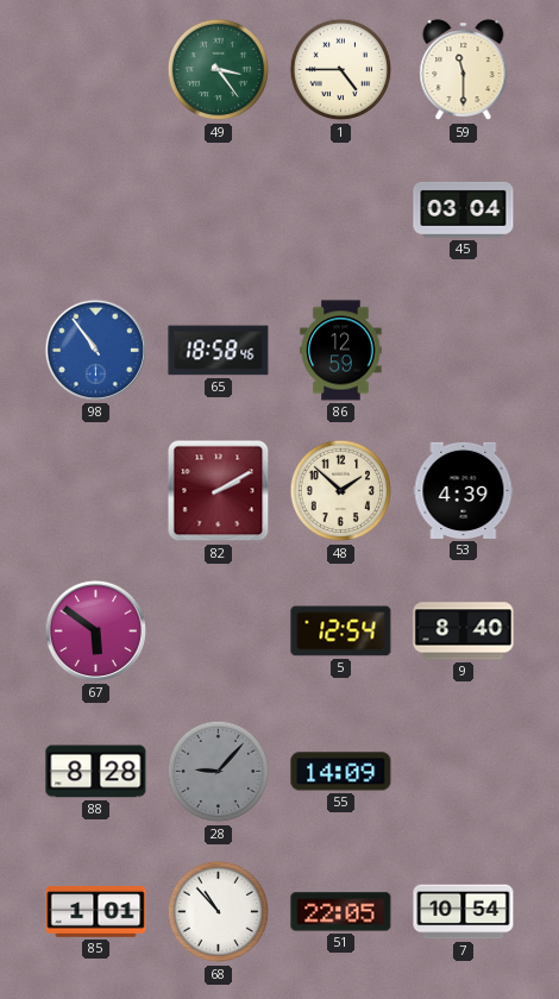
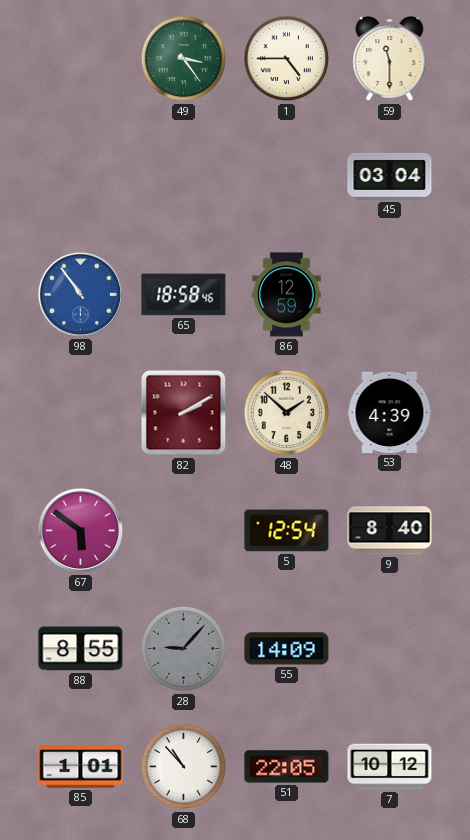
88: 8:28 -> 8:55 (81, 649)
7: 10:54 -> 10:12 (390, 767)
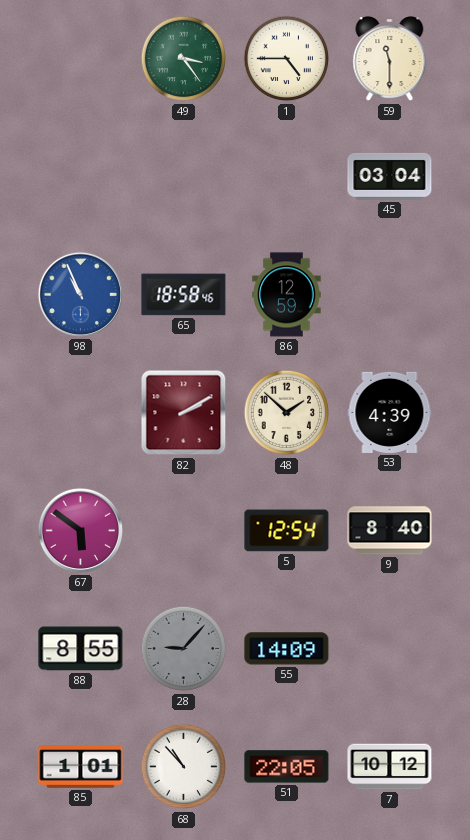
98: 10:54 -> 10:56 (80, 294)
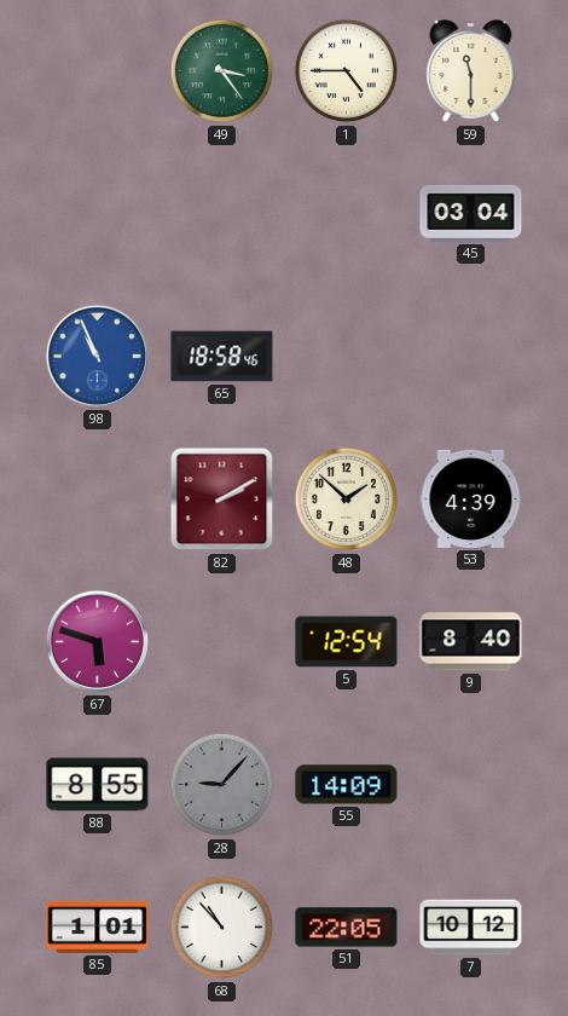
86: 12:59 -> none (287, 295)
67: 5:51 -> 5:48 (97, 641)
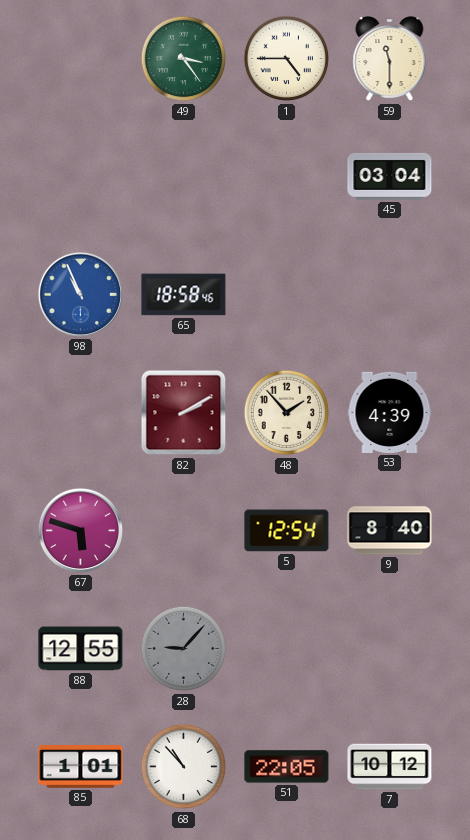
48: 1:52 -> 1:53 (287, 413)
88: 8:55 -> 12:55 (81, 649)
55: 14:09 -> none (347, 785)
